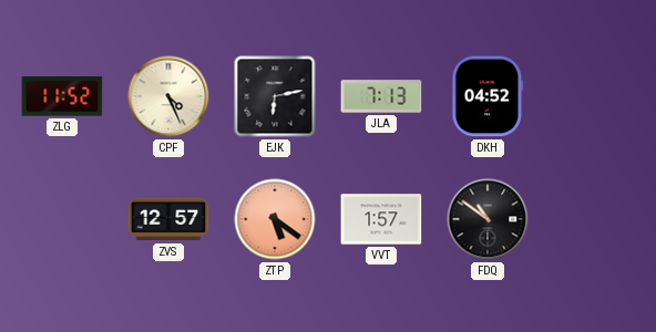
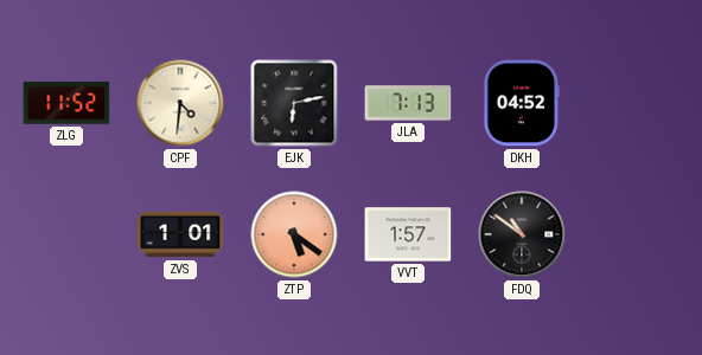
CPF: 4:26 -> 4:31 (180, 103)
ZVS: 12:57 -> 1:01 (180, 234)
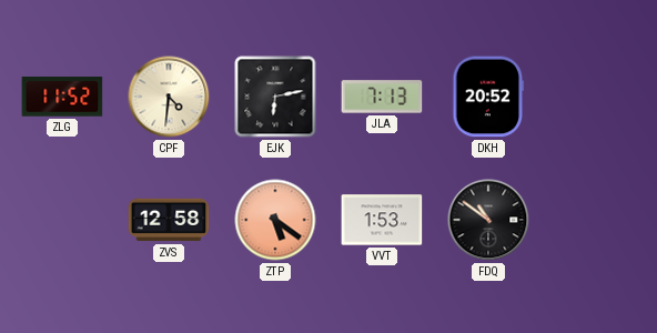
DKH: 04:52 -> 20:52 (488, 97)
ZVS: 1:01 -> 12:58 (169, 220)
VVT: 1:57 -> 1:53 (382, 220)
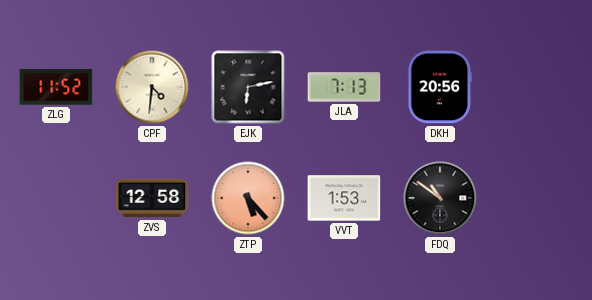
DKH: 20:52 -> 20:56 (440, 87)
ZTP: 5:21 -> 5:23 (248, 198)
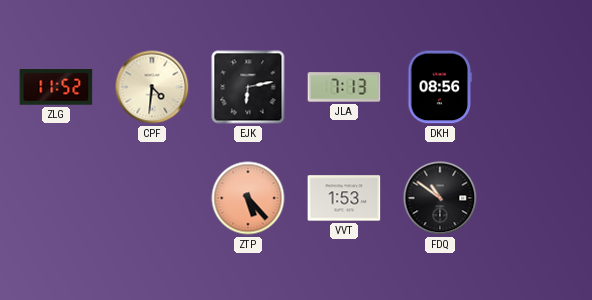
DKH: 20:56 -> 08:56 (440, 87)
ZVS: 12:58 -> none (152, 198)
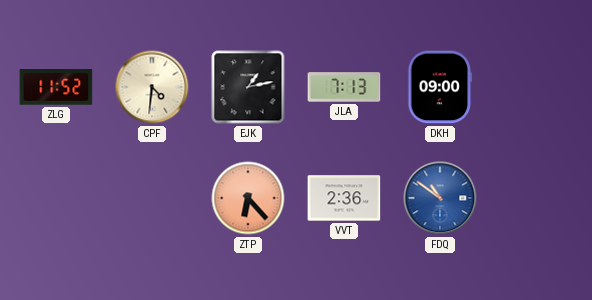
EJK: 6:13 -> 1:13 (248, 87)
DKH: 08:56 -> 09:00 (440, 87)
ZTP: 5:23 -> 6:23 (248, 198)
VVT: 1:53 -> 2:36 (344, 198)
FDQ dial: black -> blue (440, 198)
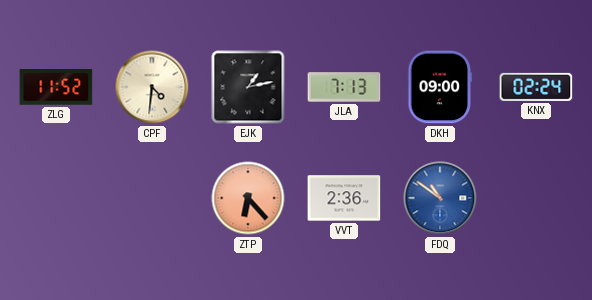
KNX: none -> 02:24 (536, 87)
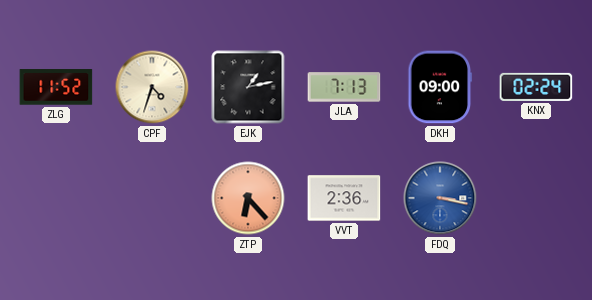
CPF: 4:31 -> 4:33 (152, 87)
FDQ: 10:51 -> 3:17 (440, 198)
